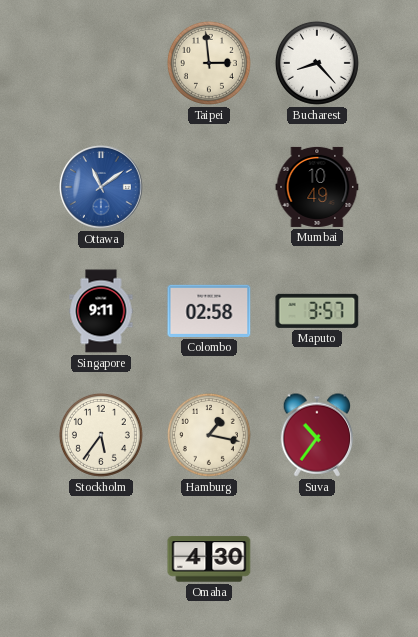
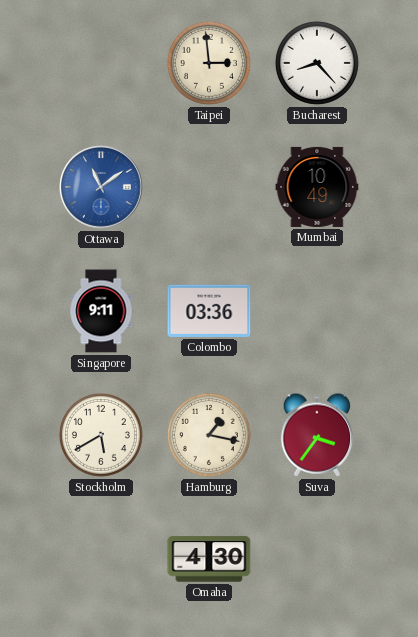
Colombo: 02:58 -> 03:36 (209, 311)
Maputo: 3:57 -> none (317, 311)
Stockholm: 5:36 -> 5:40 (101, 435)
Suva: 10:36 -> 3:36 (317, 435)
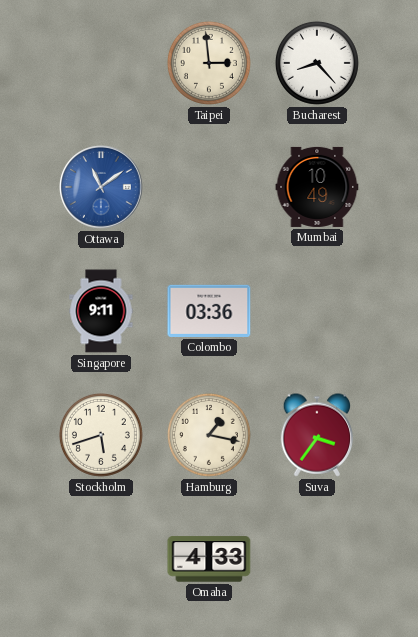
Stockholm: 5:40 -> 5:42 (101, 435)
Omaha: 4:30 -> 4:33 (209, 559)
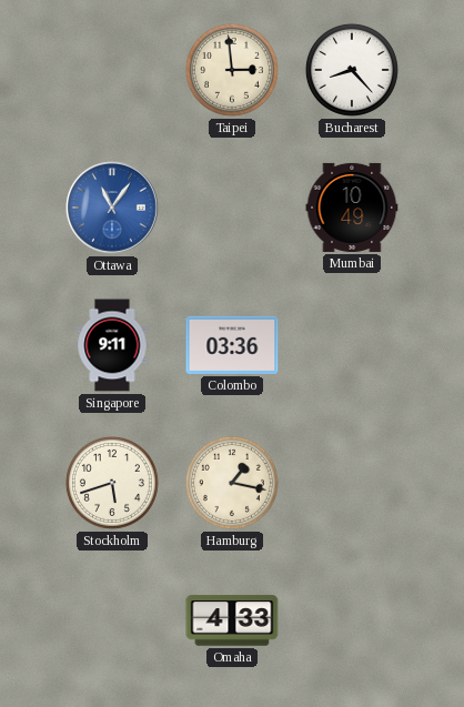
Ottawa: 11:09 -> 11:06 (113, 209)
Suva: 3:36 -> none (317, 435)
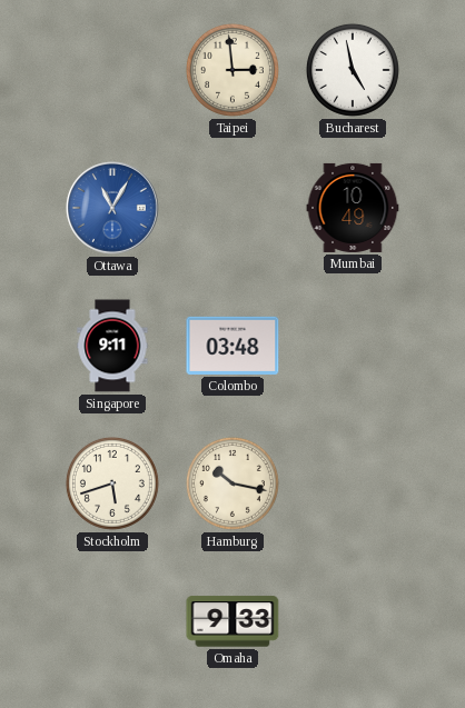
Bucharest: 8:23 -> 4:58 (353, 70)
Ottawa: 11:06 -> 11:05 (113, 209)
Colombo: 03:36 -> 03:48 (233, 346)
Hamburg: 1:17 -> 10:17 (233, 483)
Omaha: 4:33 -> 9:33 (233, 621)
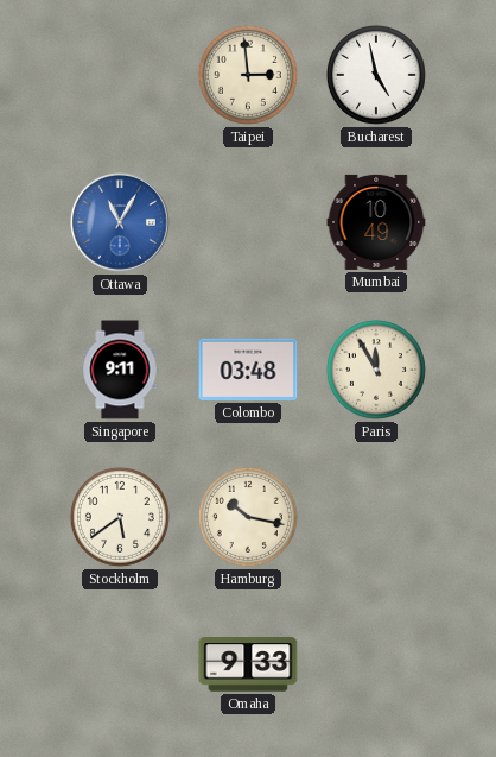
Paris: none -> 11:55 (376, 370)
Stockholm: 5:42 -> 5:39 (120, 517)
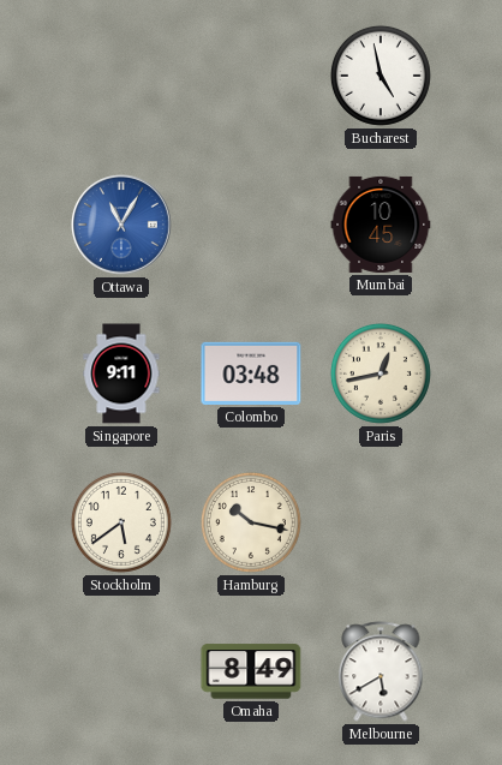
Taipei: 2:59 -> none (248, 75)
Mumbai: 10:49 -> 10:45 (381, 225)
Paris: 11:55 -> 12:43 (381, 373)
Omaha: 9:33 -> 8:49 (251, 671)
Melbourne: none -> 5:40 (381, 671)
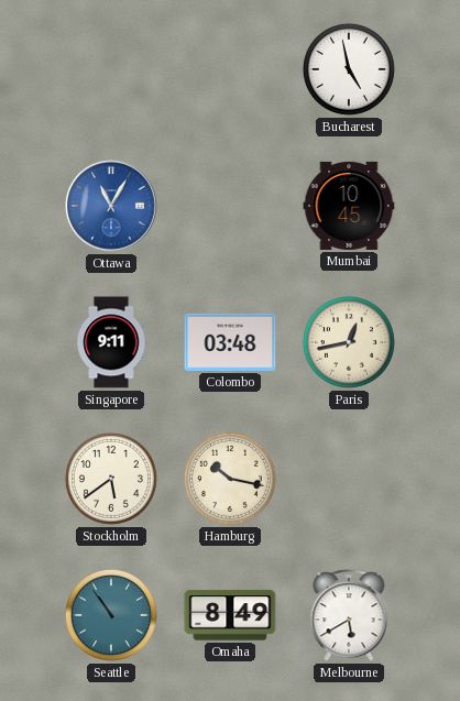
Seattle: none -> 10:54 (111, 615)
